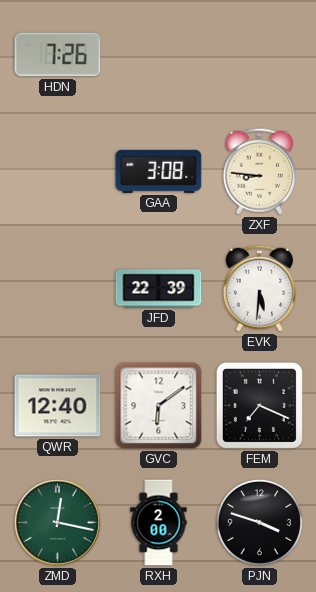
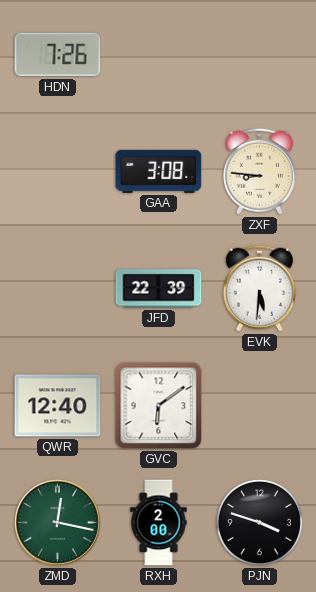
FEM: 7:19 -> none (259, 405)
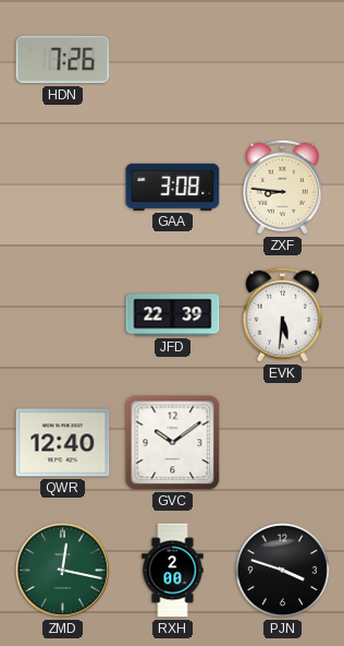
GVC: 6:09 -> 10:09 (173, 443)
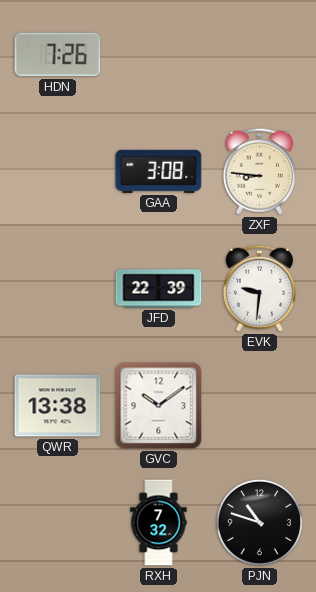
EVK: 5:31 -> 9:31 (259, 288)
QWR: 12:40 -> 13:38 (58, 406)
ZMD: 12:17 -> none (62, 570)
RXH: 2:00 -> 7:32 (159, 523)
PJN: 3:48 -> 10:48 (259, 522)
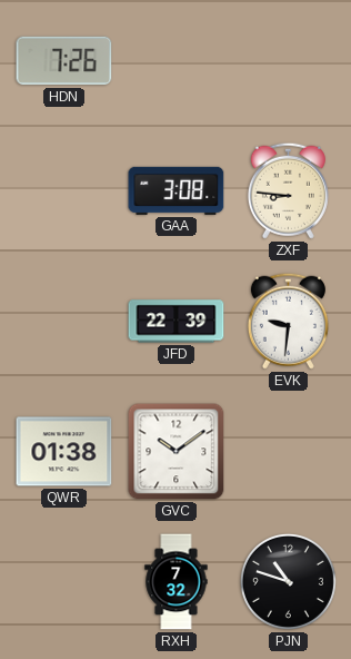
QWR: 13:38 -> 01:38 (64, 452)
